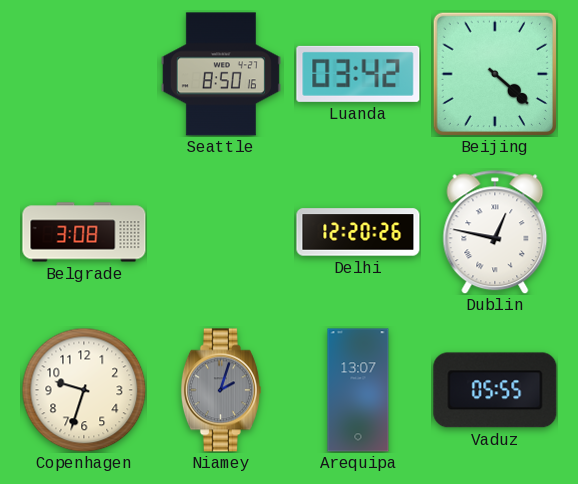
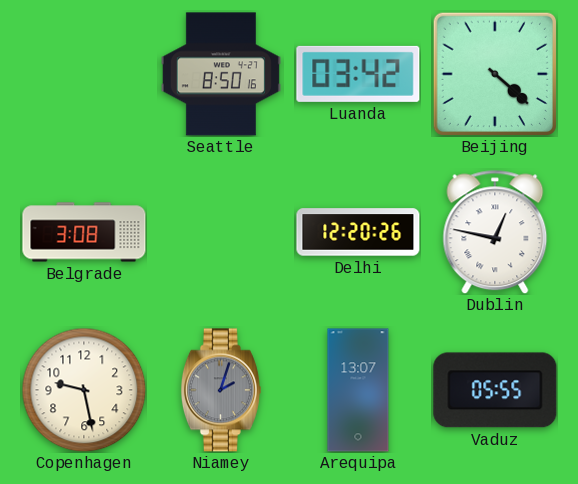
Copenhagen: 9:33 -> 9:28 (84, 390)
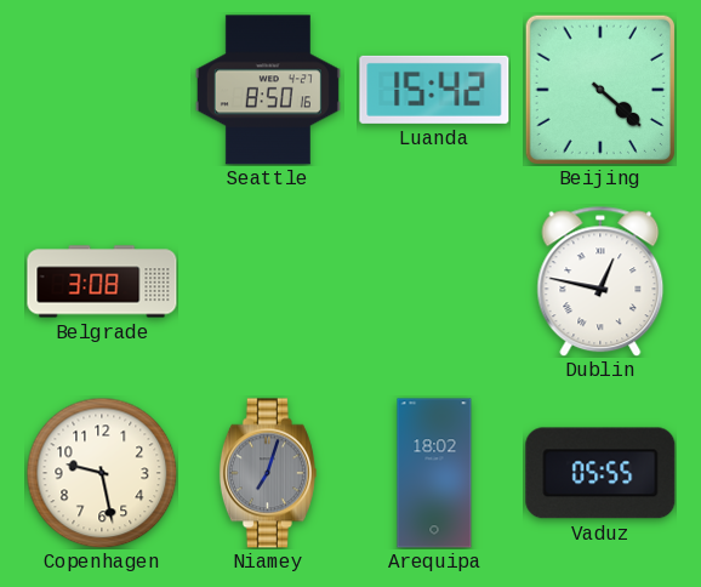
Luanda: 03:42 -> 15:42 (434, 90)
Delhi: 12:20 -> none (358, 232)
Niamey: 2:03 -> 7:03 (268, 473)
Arequipa: 13:07 -> 18:02 (434, 473)
